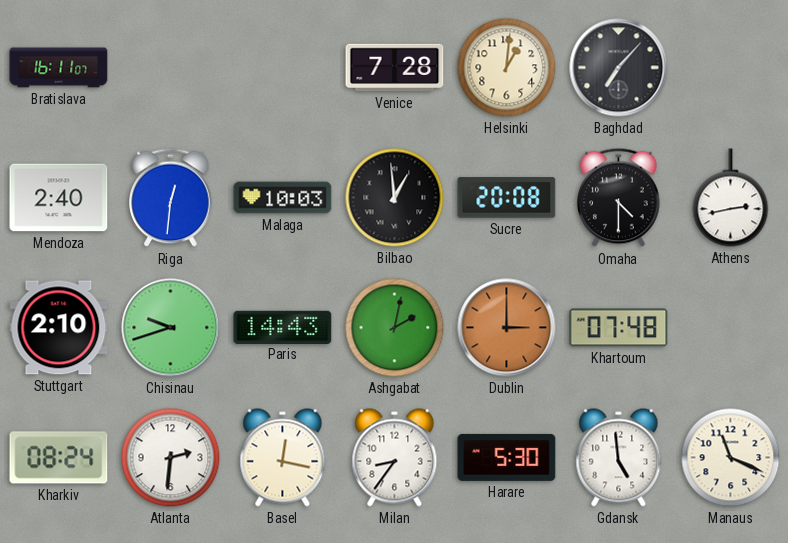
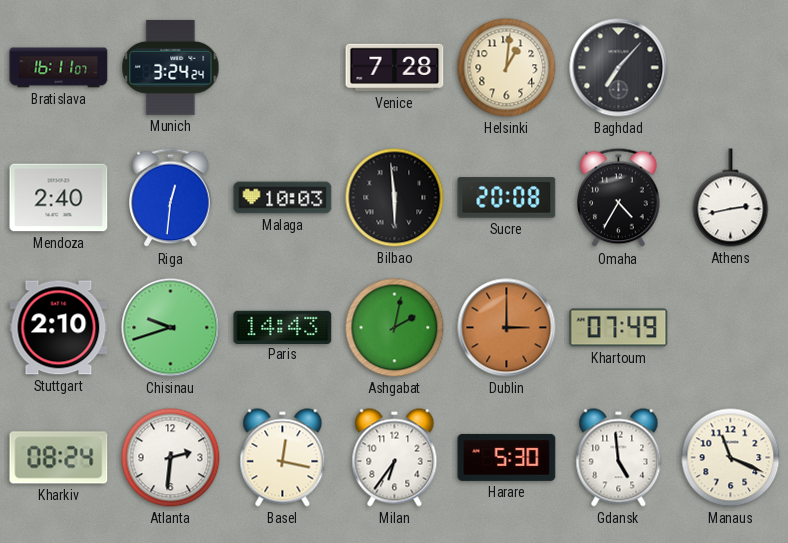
Munich: none -> 3:24 (171, 67)
Bilbao: 12:59 -> 5:59 (395, 198)
Omaha: 4:30 -> 4:35 (619, 198)
Khartoum: 07:48 -> 07:49 (619, 328)
Milan: 8:36 -> 6:36 (395, 458)
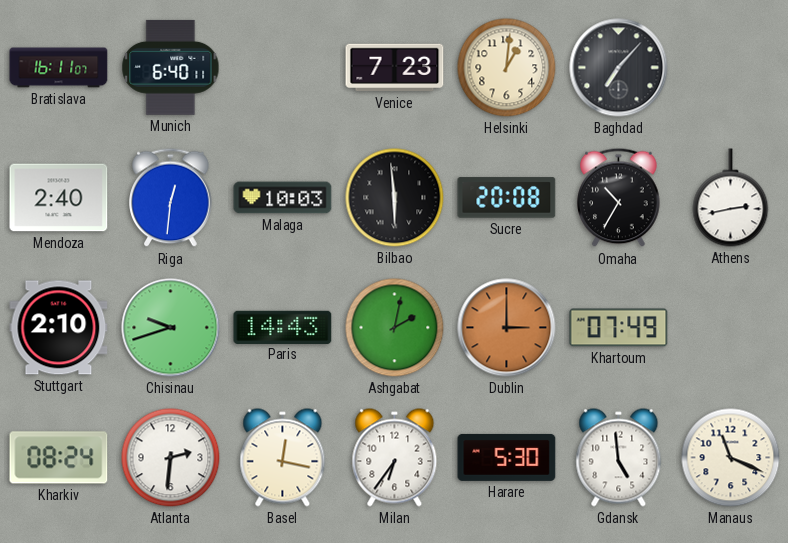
Munich: 3:24 -> 6:40 (171, 67)
Venice: 7:28 -> 7:23 (395, 68)
Omaha: 4:35 -> 10:35 (619, 198)
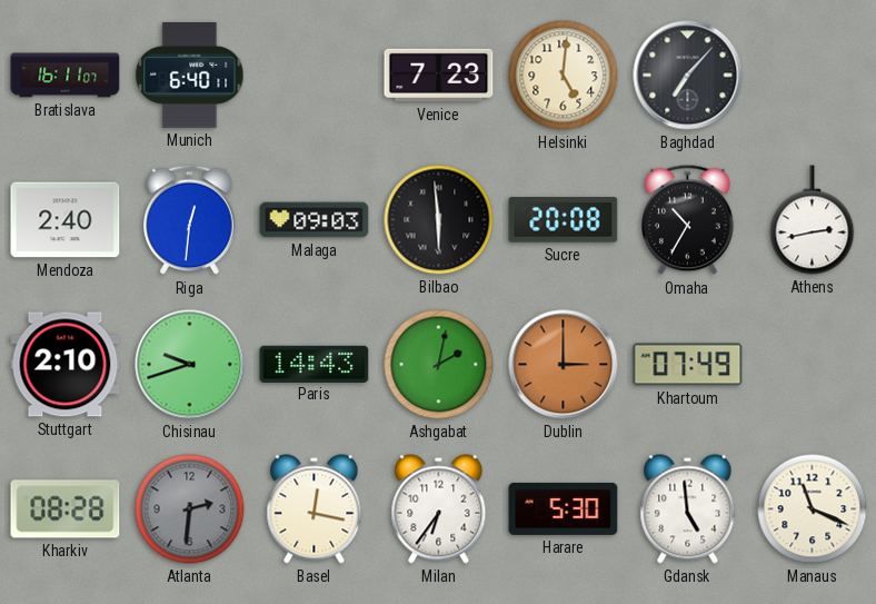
Helsinki: 1:01 -> 5:01 (564, 76)
Malaga: 10:03 -> 09:03 (315, 220)
Kharkiv: 08:24 -> 08:28 (66, 509)
Atlanta dial: white -> grey (190, 509)
